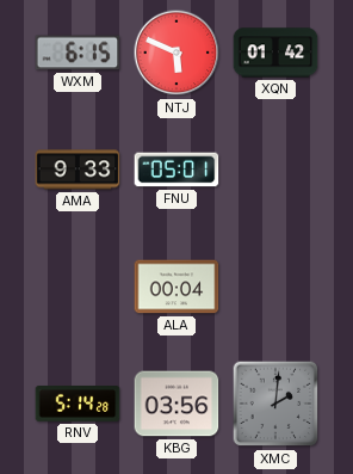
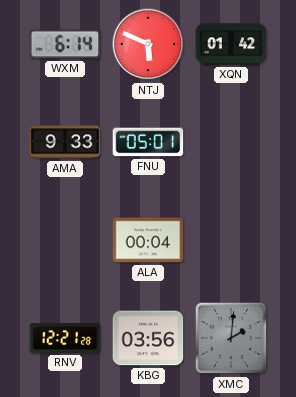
WXM: 6:15 -> 6:14 (65, 44)
RNV: 5:14 -> 12:21 (65, 339)
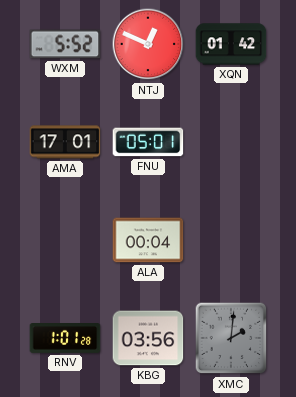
WXM: 6:14 -> 5:52 (65, 44)
NTJ: 5:49 -> 12:49 (148, 44)
AMA: 9:33 -> 17:01 (65, 142)
RNV: 12:21 -> 1:01 (65, 339)
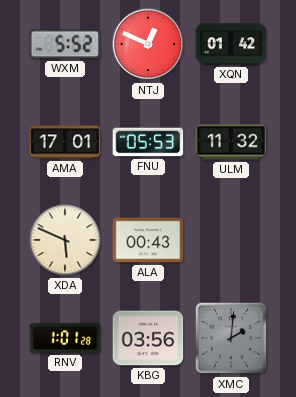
FNU: 05:01 -> 05:53 (148, 142)
ULM: none -> 11:32 (231, 142)
XDA: none -> 5:49 (65, 240)
ALA: 00:04 -> 00:43 (148, 240)
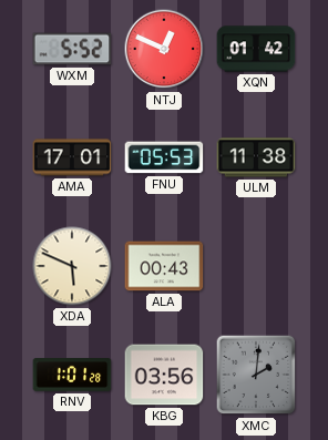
ULM: 11:32 -> 11:38 (256, 157)
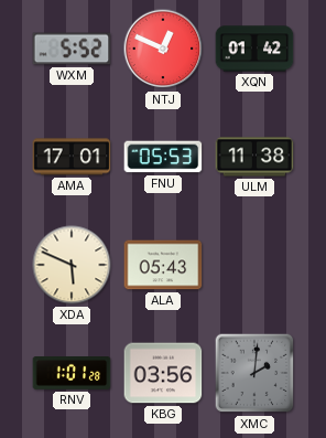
ALA: 00:43 -> 05:43 (163, 265)
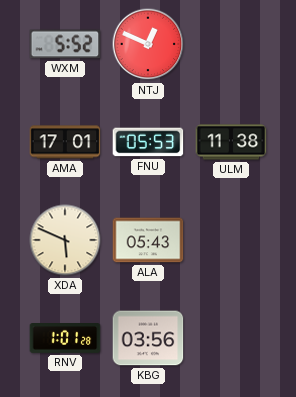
XQN: 01:42 -> none (254, 49)
XMC: 2:01 -> none (254, 373)
